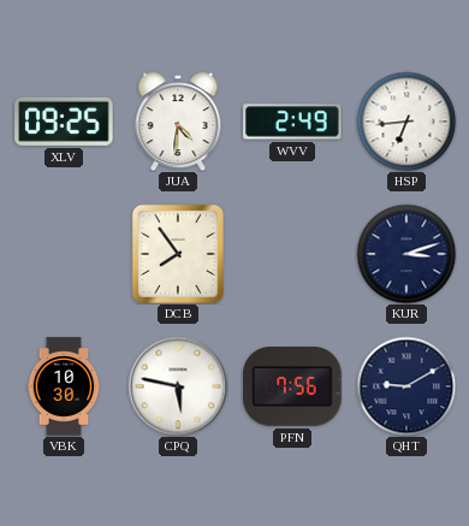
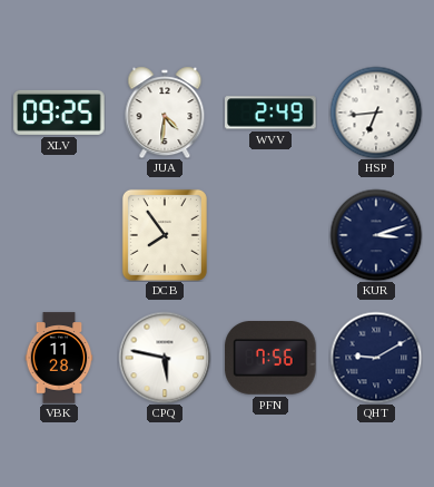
VBK: 10:30 -> 11:28 (59, 358)
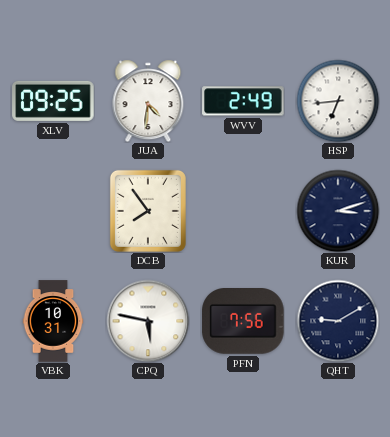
VBK: 11:28 -> 10:31 (53, 321)
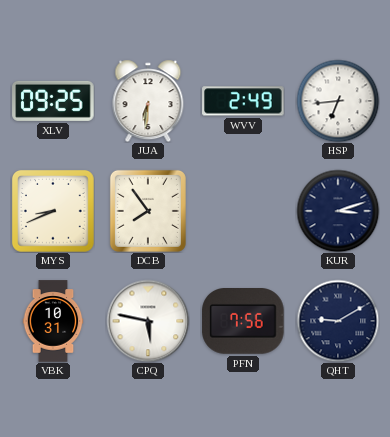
JUA: 4:31 -> 6:31 (148, 101)
MYS: none -> 8:41 (54, 212)
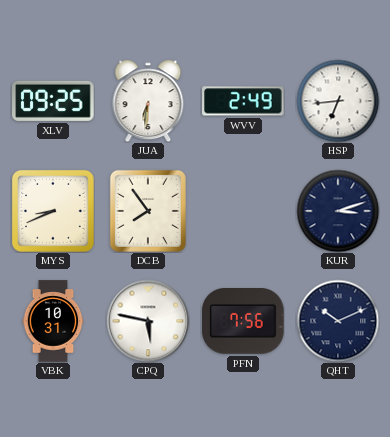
QHT: 9:10 -> 10:11 (338, 321)
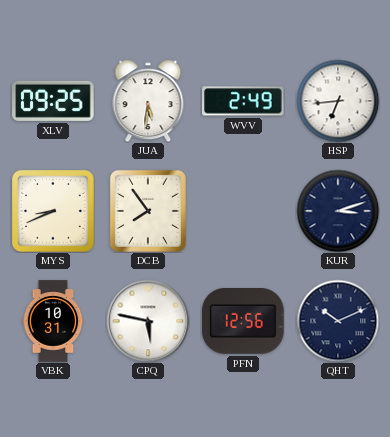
JUA: 6:31 -> 5:31 (148, 101)
PFN: 7:56 -> 12:56 (243, 322)
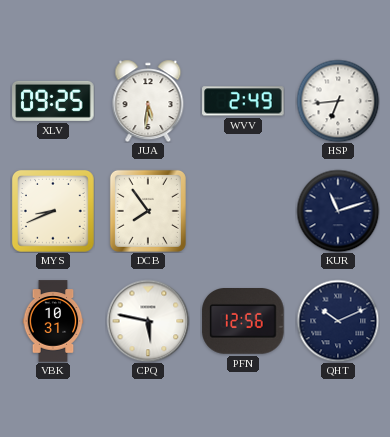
KUR: 3:12 -> 11:12 (338, 211)
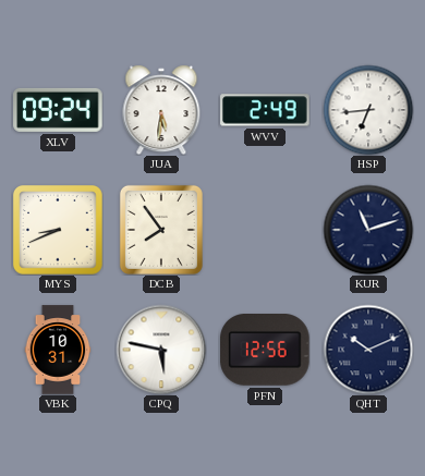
XLV: 09:25 -> 09:24 (58, 110)
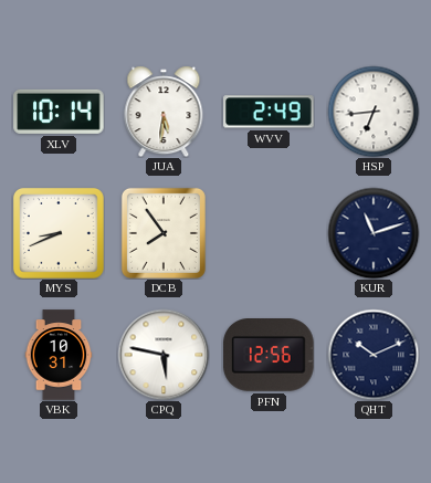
XLV: 09:24 -> 10:14 (59, 112)
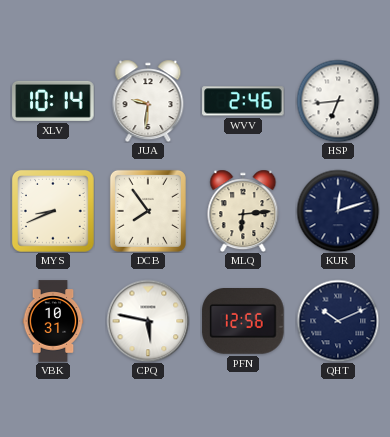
JUA: 5:31 -> 9:31 (148, 101)
WVV: 2:49 -> 2:46 (243, 101)
MLQ: none -> 6:14 (243, 211)
KUR: 11:12 -> 12:12 (338, 211)
